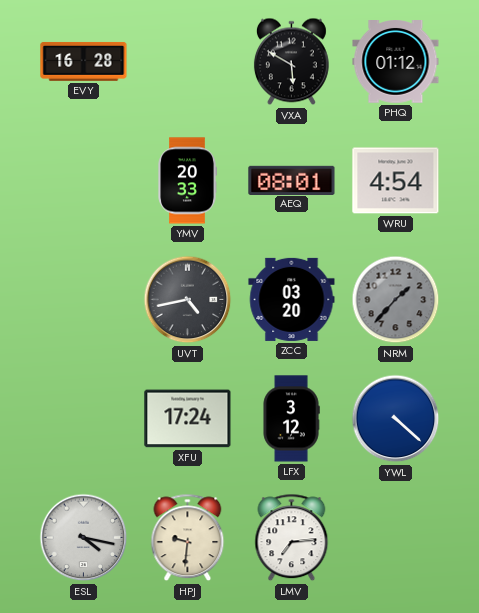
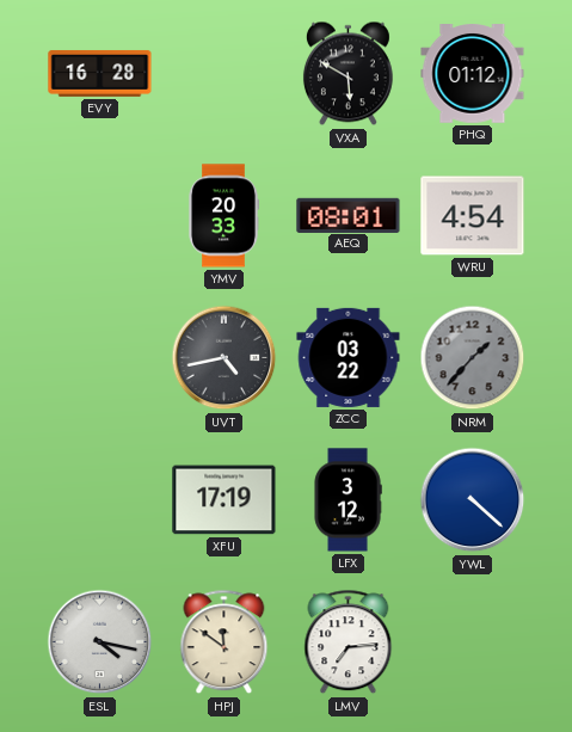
ZCC: 03:20 -> 03:22 (349, 357)
XFU: 17:24 -> 17:19 (225, 500)
HPJ: 9:31 -> 11:51 (225, 642)
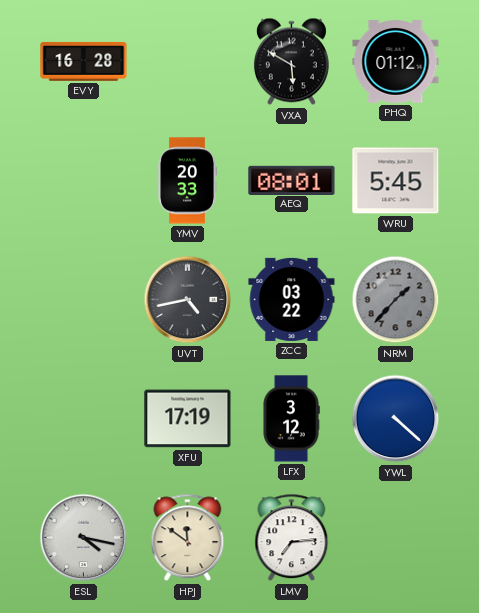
WRU: 4:54 -> 5:45 (396, 181)
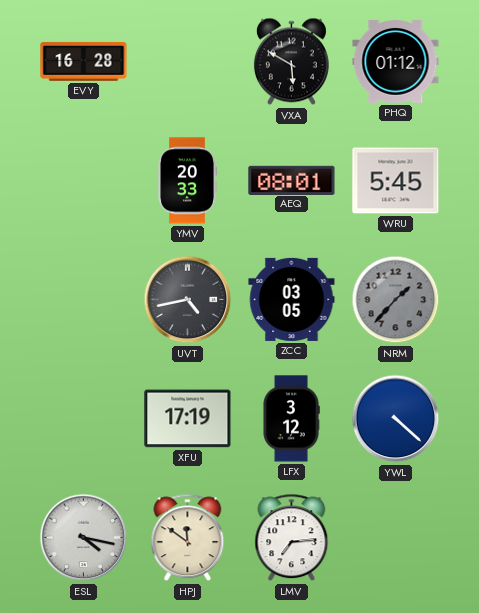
ZCC: 03:22 -> 03:05 (292, 299)
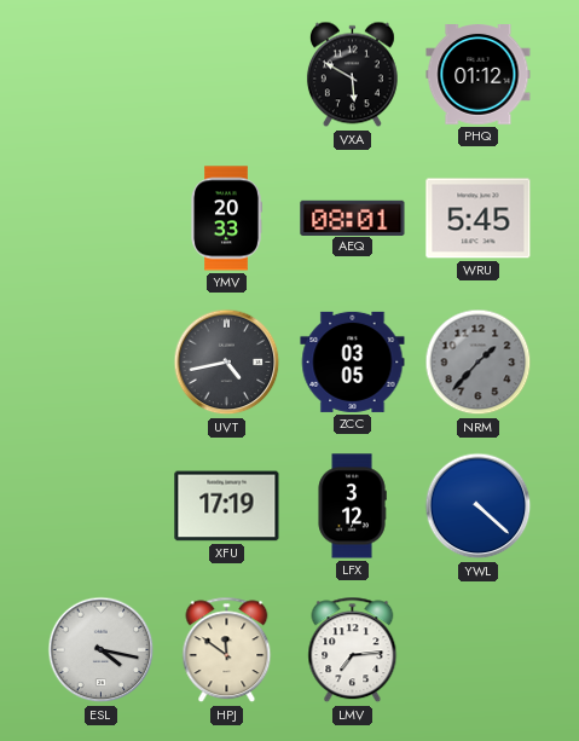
EVY: 16:28 -> none (84, 61)
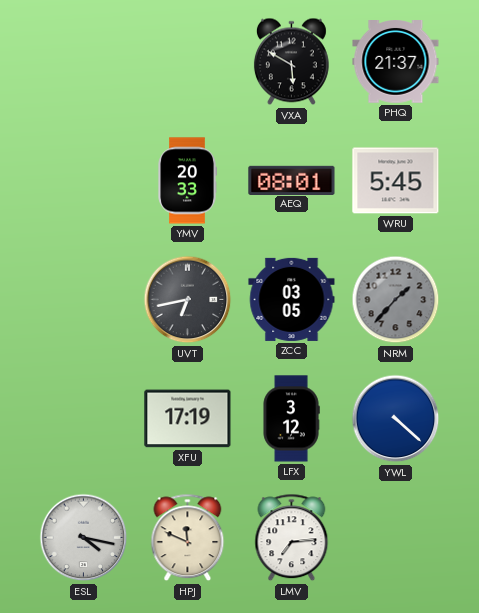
PHQ: 01:12 -> 21:37 (396, 62)
UVT: 4:43 -> 6:43 (188, 300)
HPJ: 11:51 -> 11:49 (188, 538)
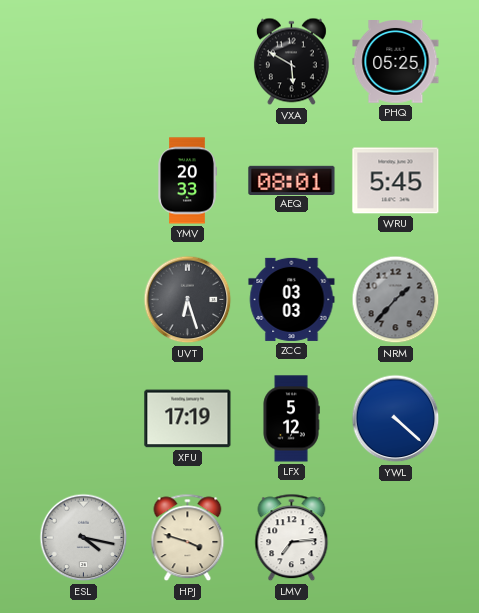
PHQ: 21:37 -> 05:25 (396, 62)
UVT: 6:43 -> 6:27 (188, 300)
ZCC: 03:05 -> 03:03 (292, 299)
LFX: 3:12 -> 5:12 (291, 419)
HPJ: 11:49 -> 3:48 (188, 538)
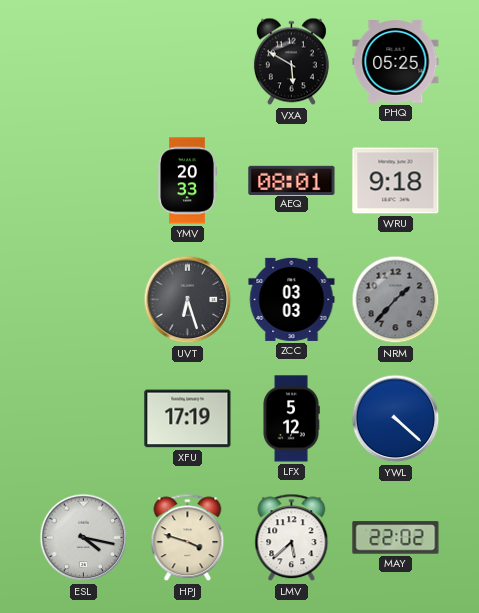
WRU: 5:45 -> 9:18 (396, 181)
LMV: 7:14 -> 5:38 (292, 538)
MAY: none -> 22:02 (396, 538)
